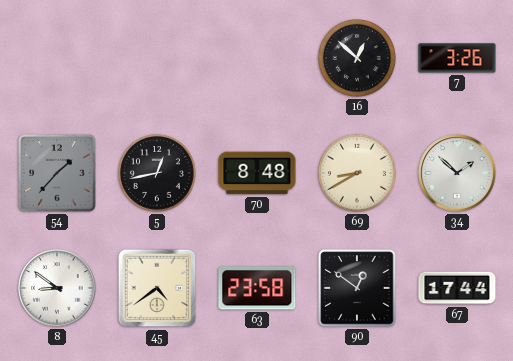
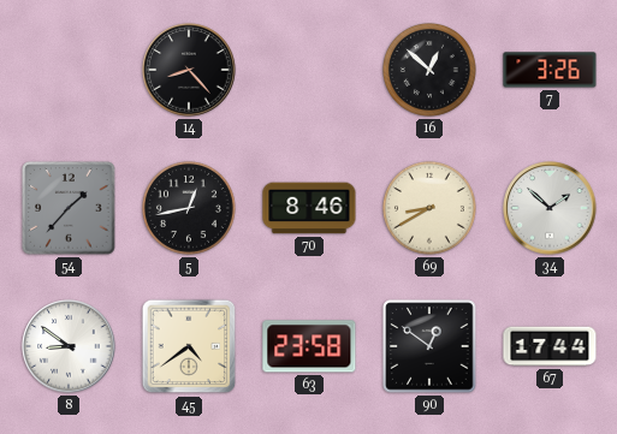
14: none -> 8:23 (189, 70)
70: 8:48 -> 8:46 (309, 208)
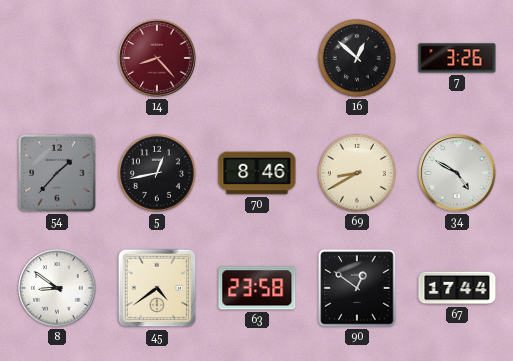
14 dial: black -> burgundy (157, 58)
34: 1:52 -> 4:50 (457, 173)
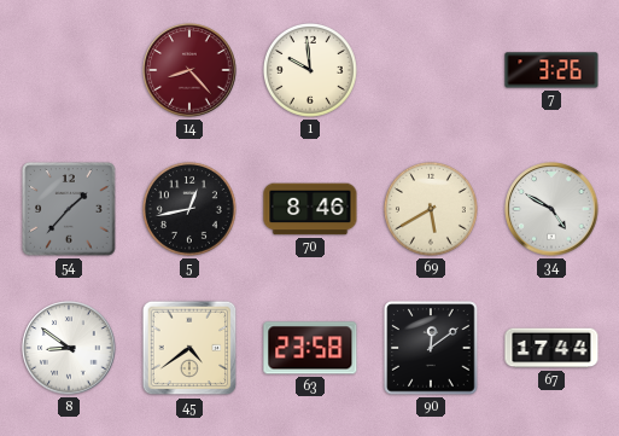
1: none -> 9:59 (310, 70)
16: 12:52 -> none (357, 58)
69: 8:40 -> 5:40 (431, 209)
90: 12:51 -> 12:09 (431, 348)
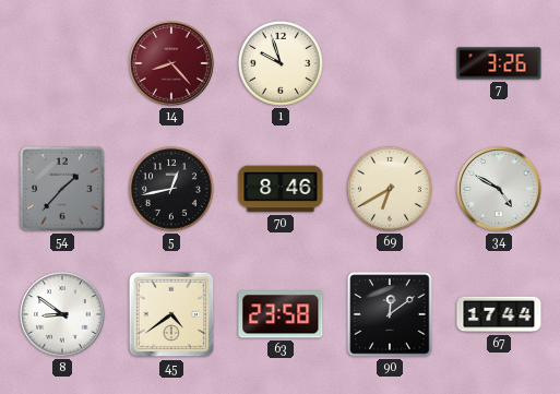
1: 9:59 -> 9:57 (281, 63)
69: 5:40 -> 6:40 (390, 189)
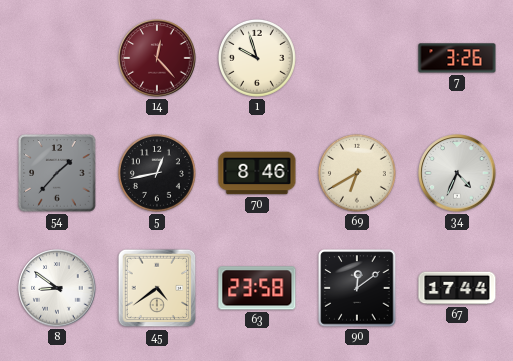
14: 8:23 -> 12:23 (157, 58)
34: 4:50 -> 4:34 (457, 173)
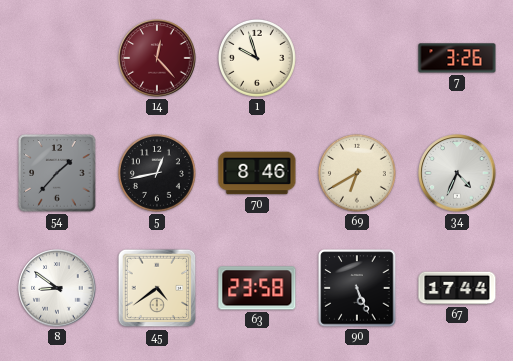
90: 12:09 -> 5:26 (357, 288)
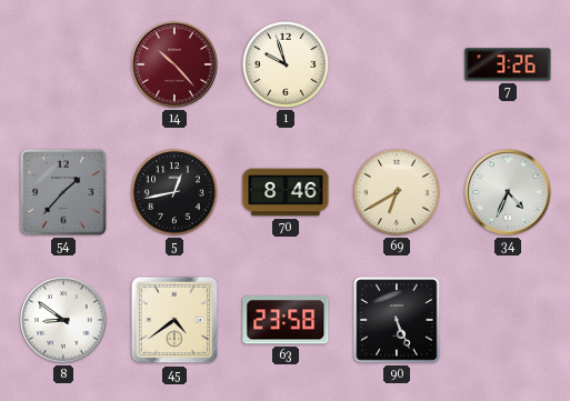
14: 12:23 -> 10:23 (174, 64)
67: 17:44 -> none (457, 288)
